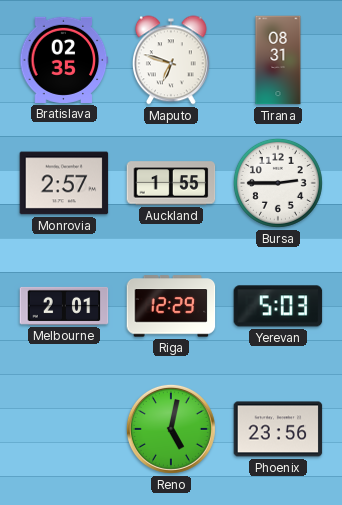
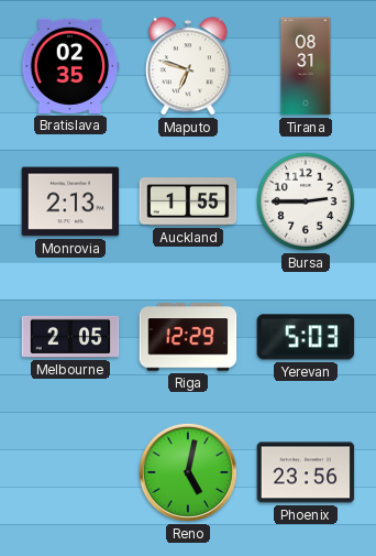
Monrovia: 2:57 -> 2:13 (70, 201)
Melbourne: 2:01 -> 2:05 (70, 337)
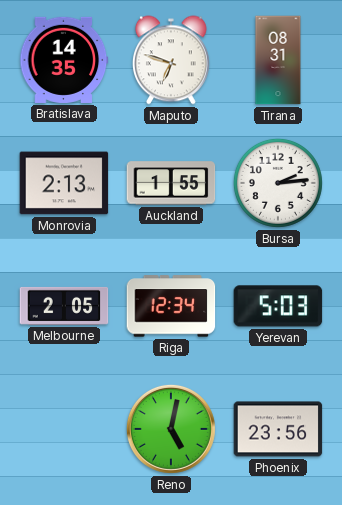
Bratislava: 02:35 -> 14:35 (64, 60)
Bursa: 2:45 -> 2:14 (278, 183)
Riga: 12:29 -> 12:34 (171, 306)
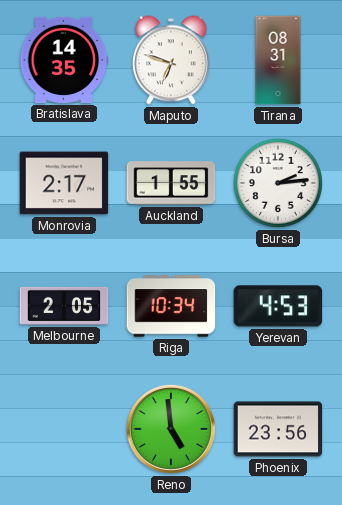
Monrovia: 2:13 -> 2:17 (64, 183)
Riga: 12:34 -> 10:34 (171, 306)
Yerevan: 5:03 -> 4:53 (278, 306)
Reno: 5:02 -> 4:59 (171, 429)
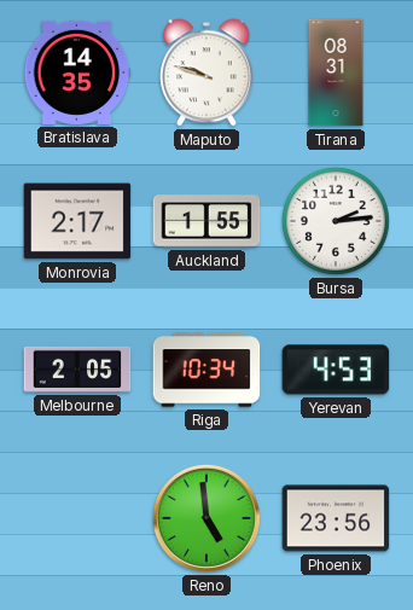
Maputo: 6:48 -> 9:48 (206, 72)
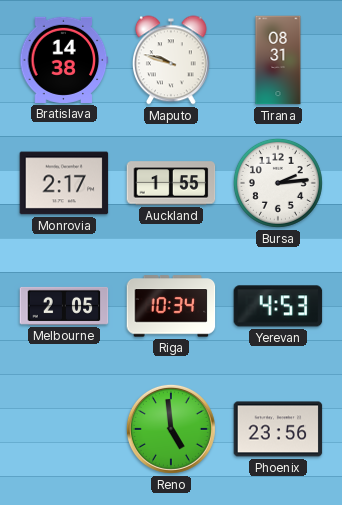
Bratislava: 14:35 -> 14:38 (64, 60)
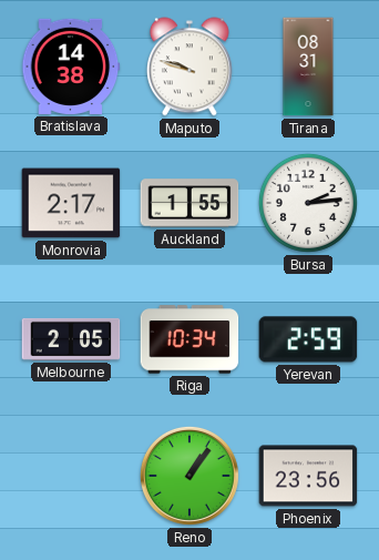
Yerevan: 4:53 -> 2:59 (308, 339)
Reno: 4:59 -> 1:06 (189, 476)
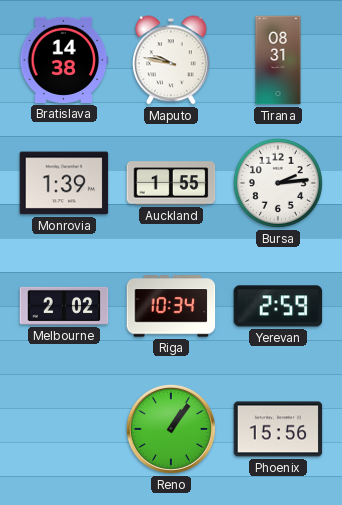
Maputo: 9:48 -> 9:47 (171, 60)
Monrovia: 2:17 -> 1:39 (64, 183)
Melbourne: 2:05 -> 2:02 (64, 306)
Phoenix: 23:56 -> 15:56 (278, 429)
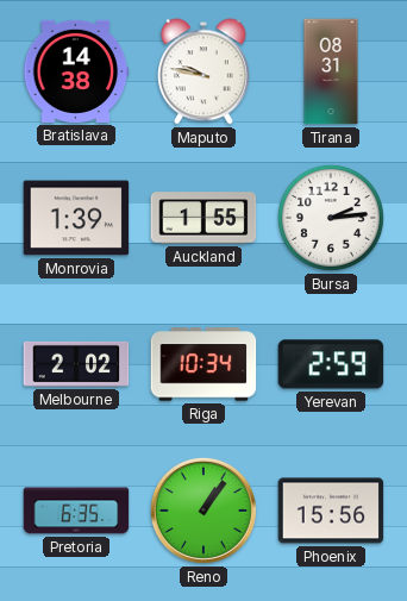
Pretoria: none -> 6:35 (76, 511)
